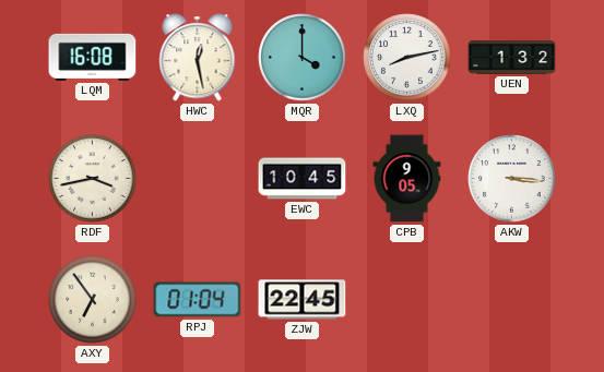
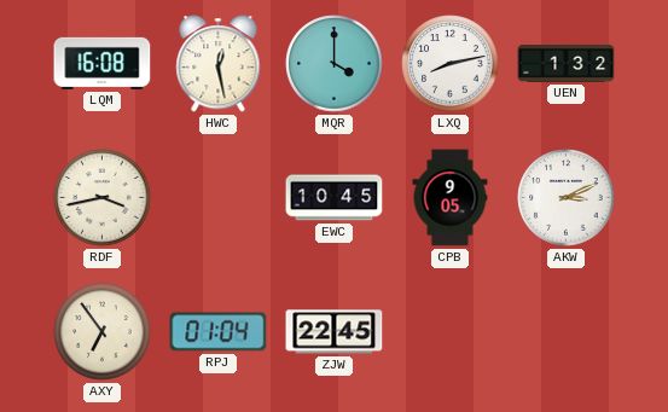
AKW: 3:16 -> 3:11 (567, 198)
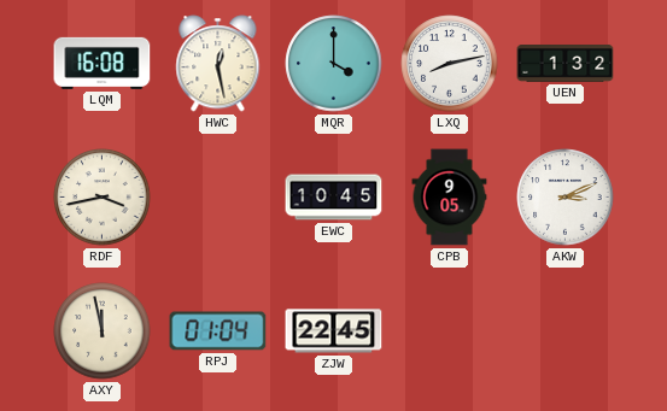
AXY: 6:54 -> 11:58 (103, 331)
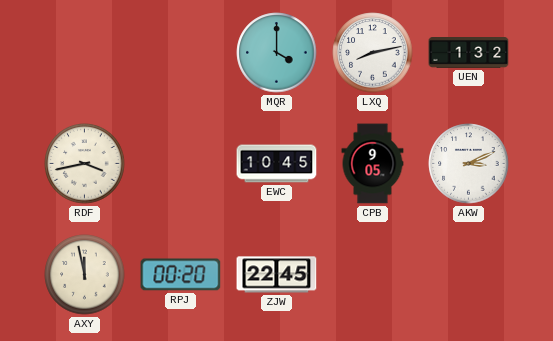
LQM: 16:08 -> none (103, 63)
HWC: 12:28 -> none (218, 64)
RPJ: 01:04 -> 00:20 (181, 275)
